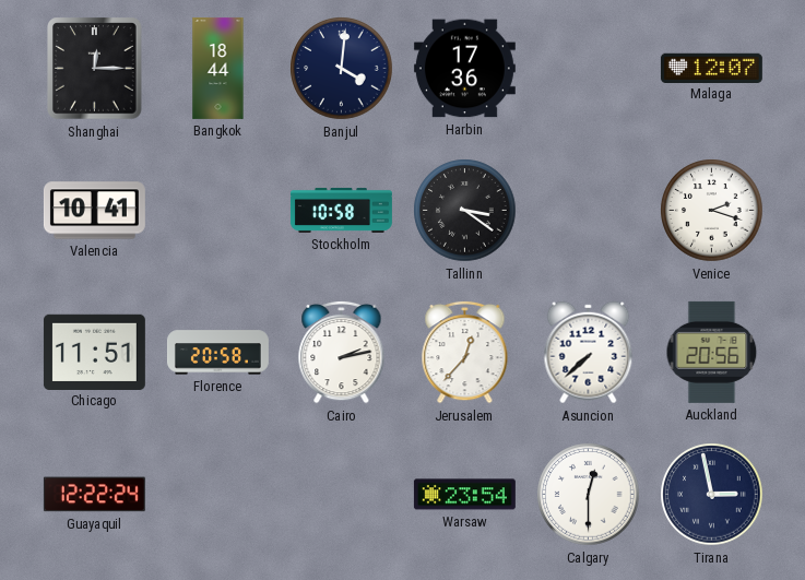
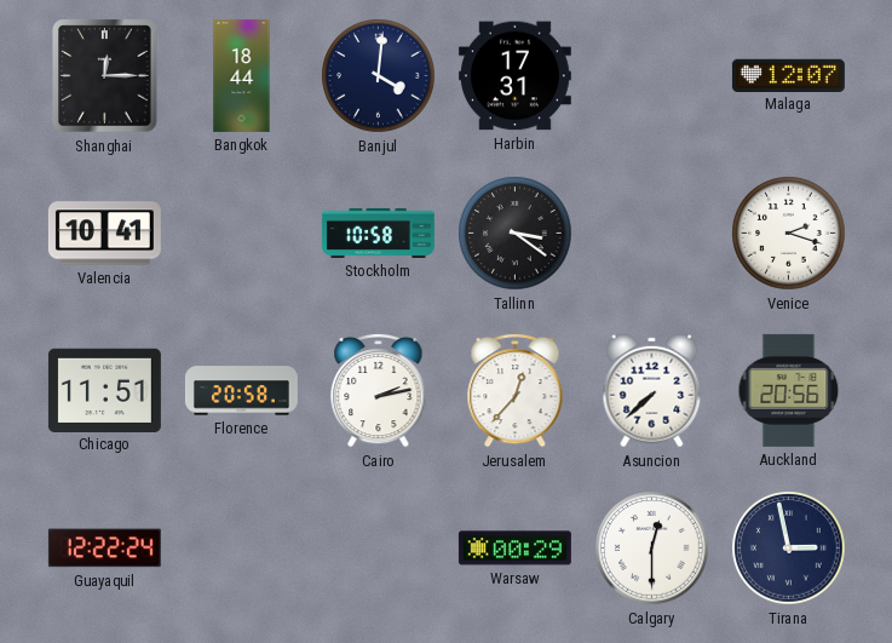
Harbin: 17:36 -> 17:31 (514, 76)
Warsaw: 23:54 -> 00:29 (514, 549)
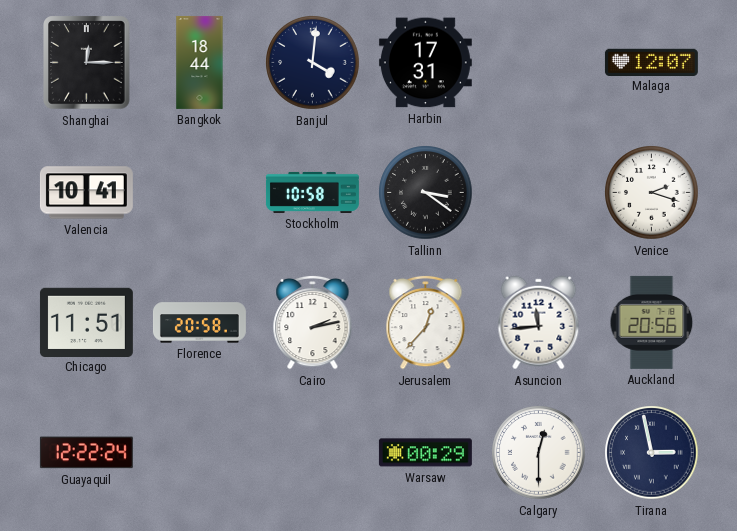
Asuncion: 7:38 -> 11:44 (539, 323)
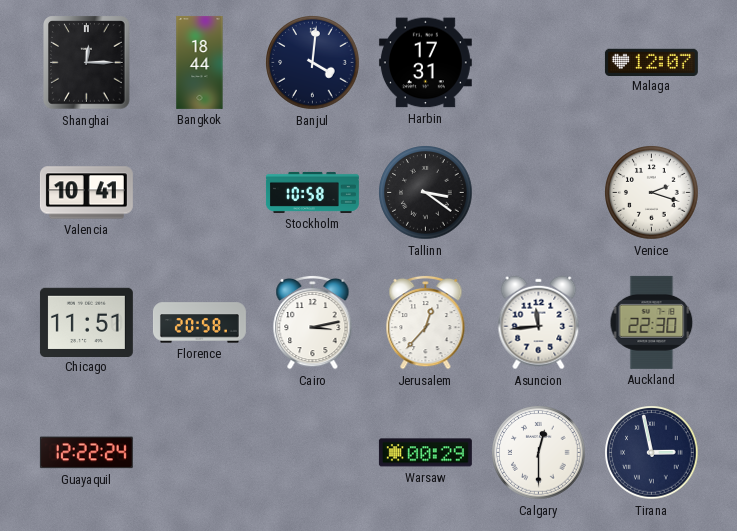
Cairo: 2:13 -> 3:13 (313, 322)
Auckland: 20:56 -> 22:30 (652, 322)
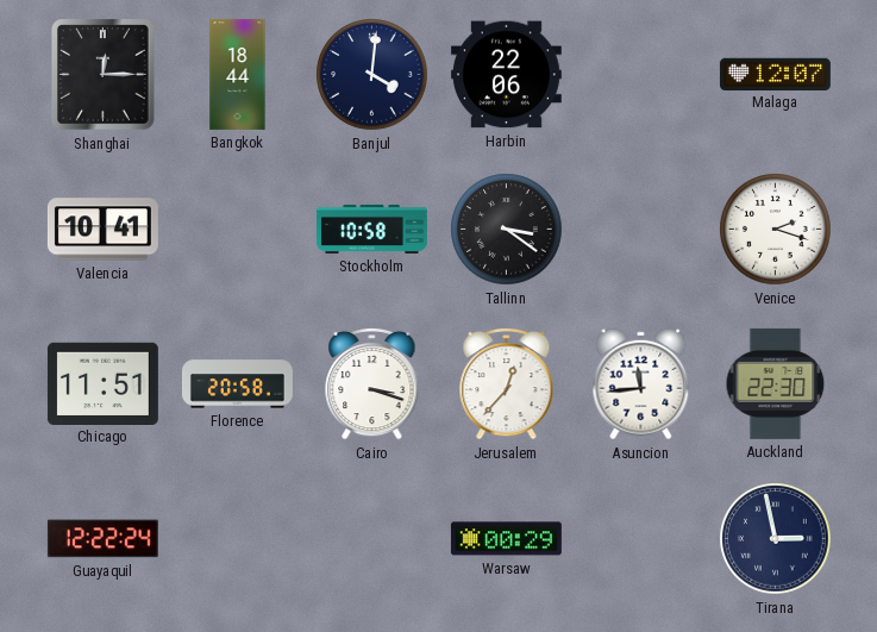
Harbin: 17:31 -> 22:06 (506, 75)
Cairo: 3:13 -> 3:18 (372, 383)
Calgary: 12:30 -> none (539, 453)
